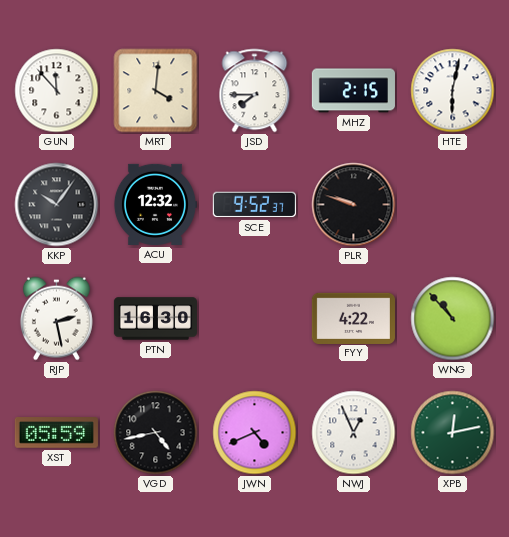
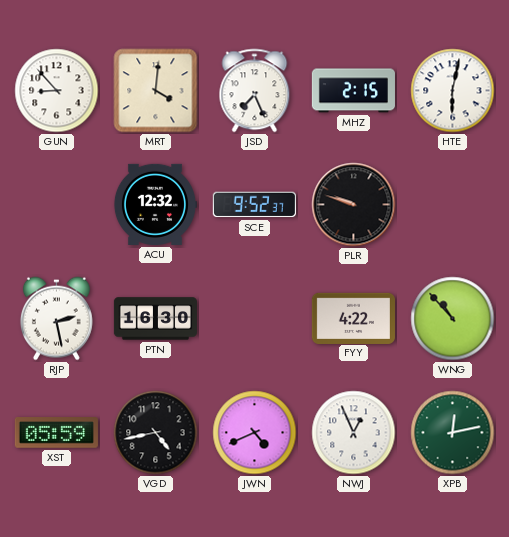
GUN: 11:53 -> 8:53 (57, 91)
JSD: 7:45 -> 7:26 (255, 91)
KKP: 10:06 -> none (57, 205)
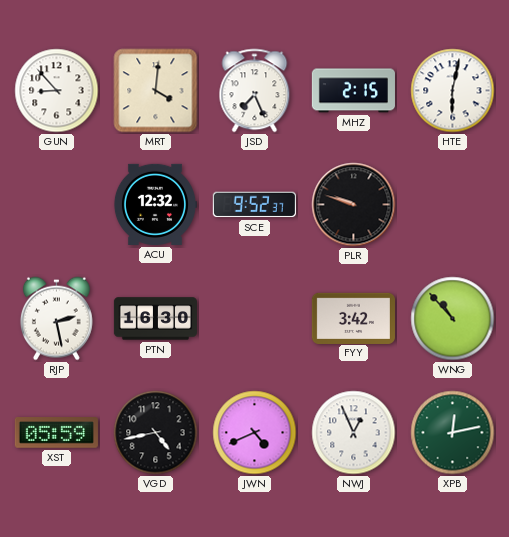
FYY: 4:22 -> 3:42 (353, 318)
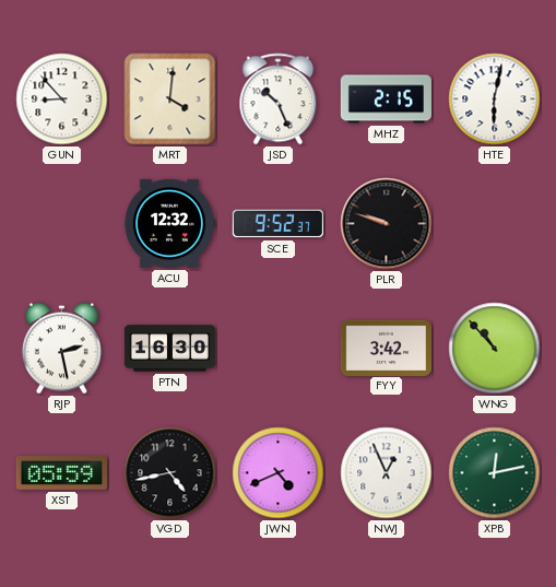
JSD: 7:26 -> 10:26 (279, 99)
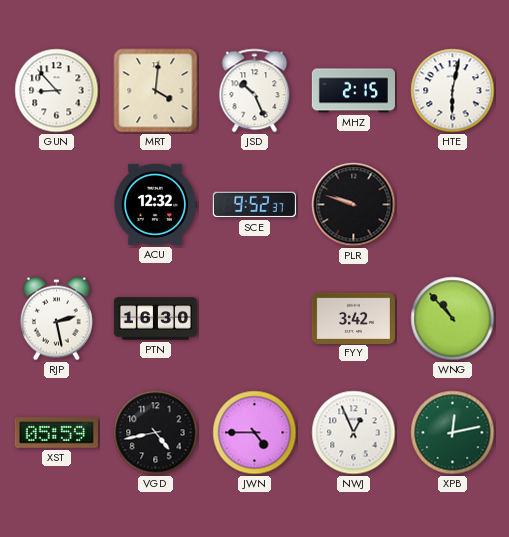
JWN: 4:41 -> 4:45 (255, 433)
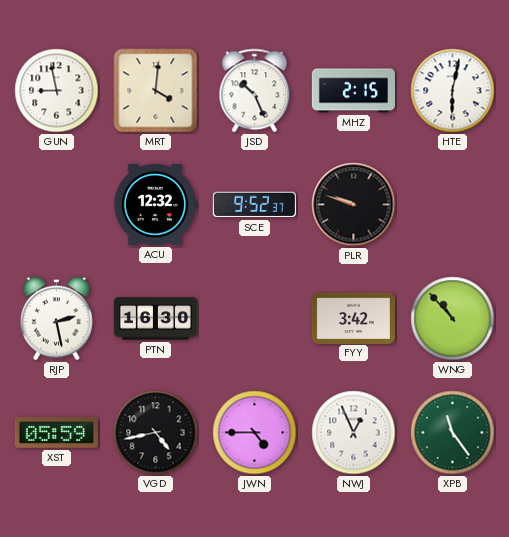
GUN: 8:53 -> 8:58 (57, 91)
XPB: 12:13 -> 11:24 (453, 433)
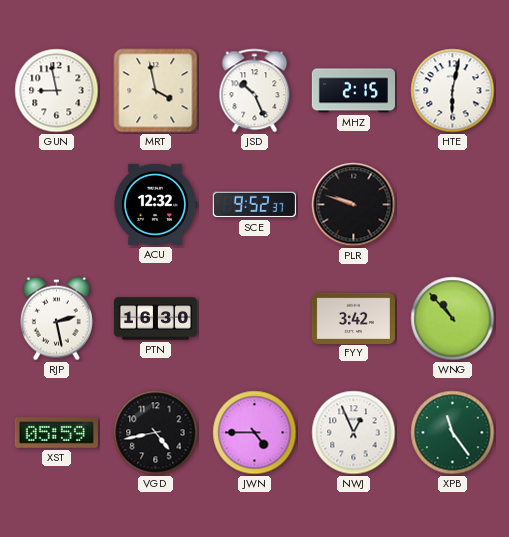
MRT: 4:01 -> 3:58 (156, 91)
